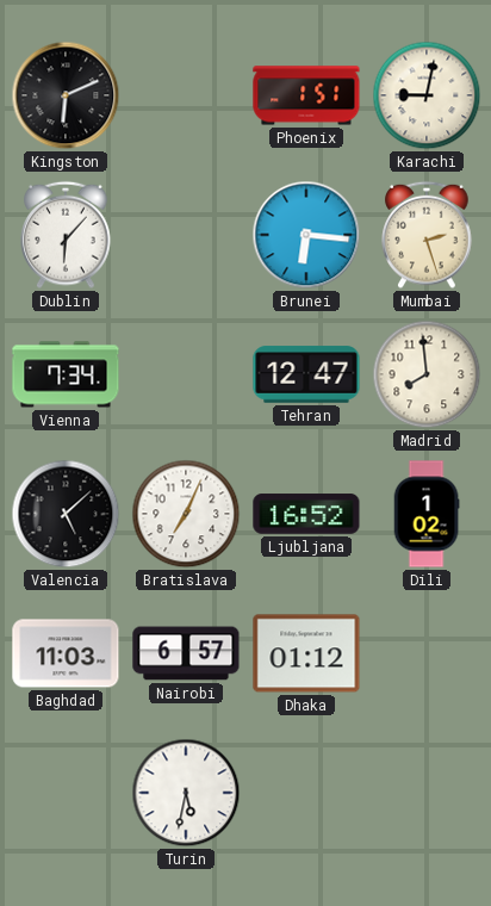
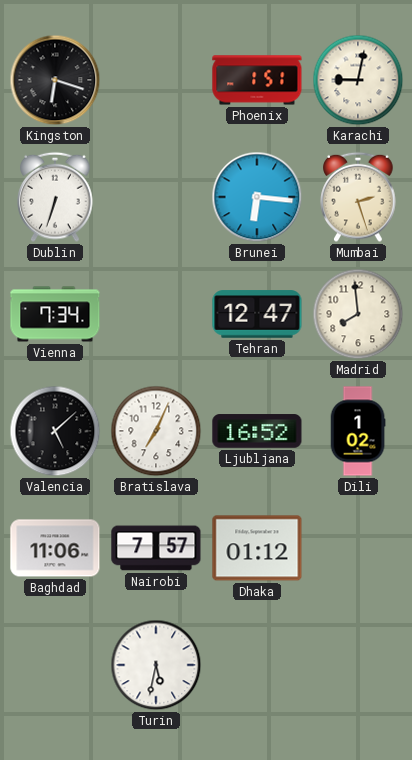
Kingston: 6:11 -> 6:18 (55, 80)
Dublin: 6:07 -> 6:33 (55, 197)
Baghdad: 11:03 -> 11:06 (55, 548)
Nairobi: 6:57 -> 7:57 (156, 548)
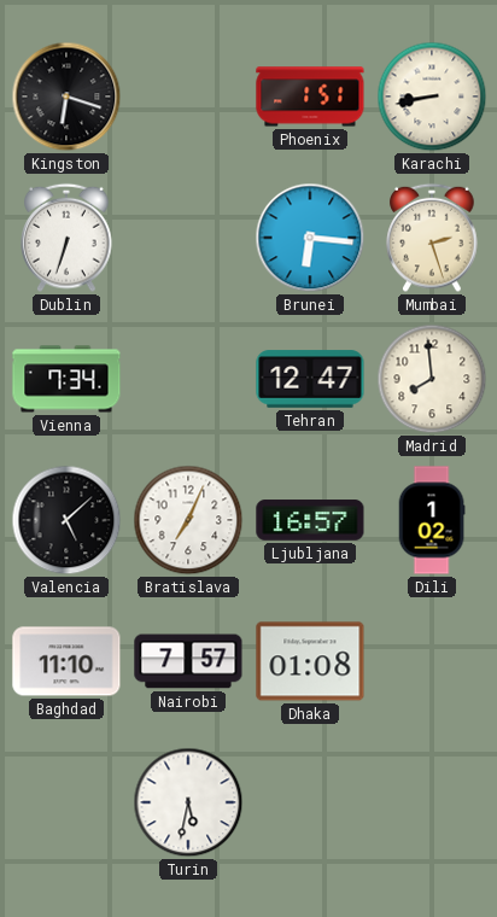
Karachi: 9:02 -> 8:43 (432, 97)
Ljubljana: 16:52 -> 16:57 (310, 520)
Baghdad: 11:06 -> 11:10 (66, 661)
Dhaka: 01:12 -> 01:08 (310, 661)
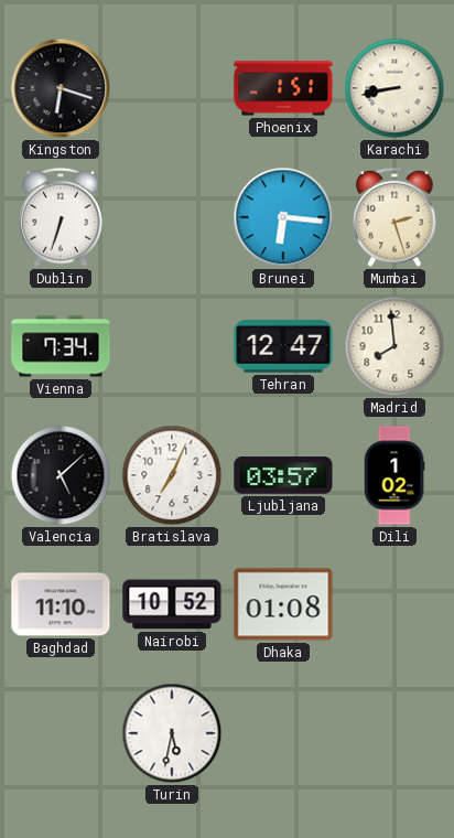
Ljubljana: 16:57 -> 03:57 (283, 475)
Nairobi: 7:57 -> 10:52 (172, 604)
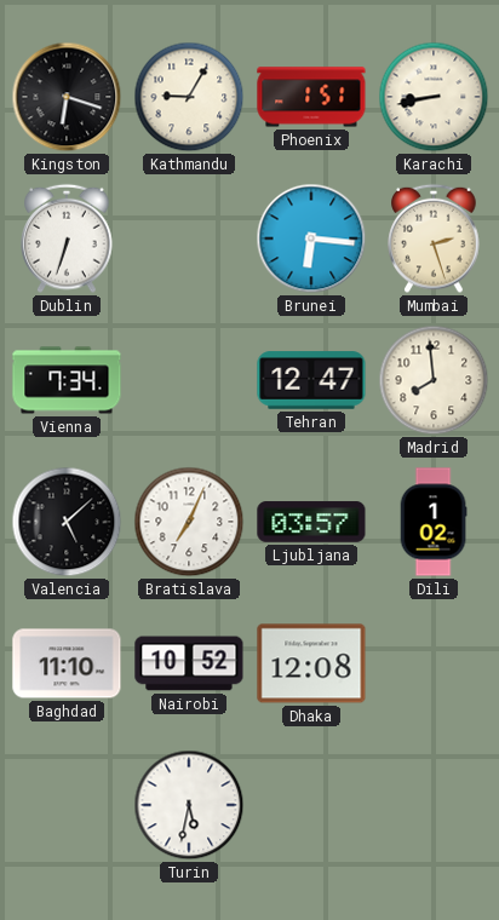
Kathmandu: none -> 9:05 (189, 97)
Dhaka: 01:08 -> 12:08 (311, 663)
